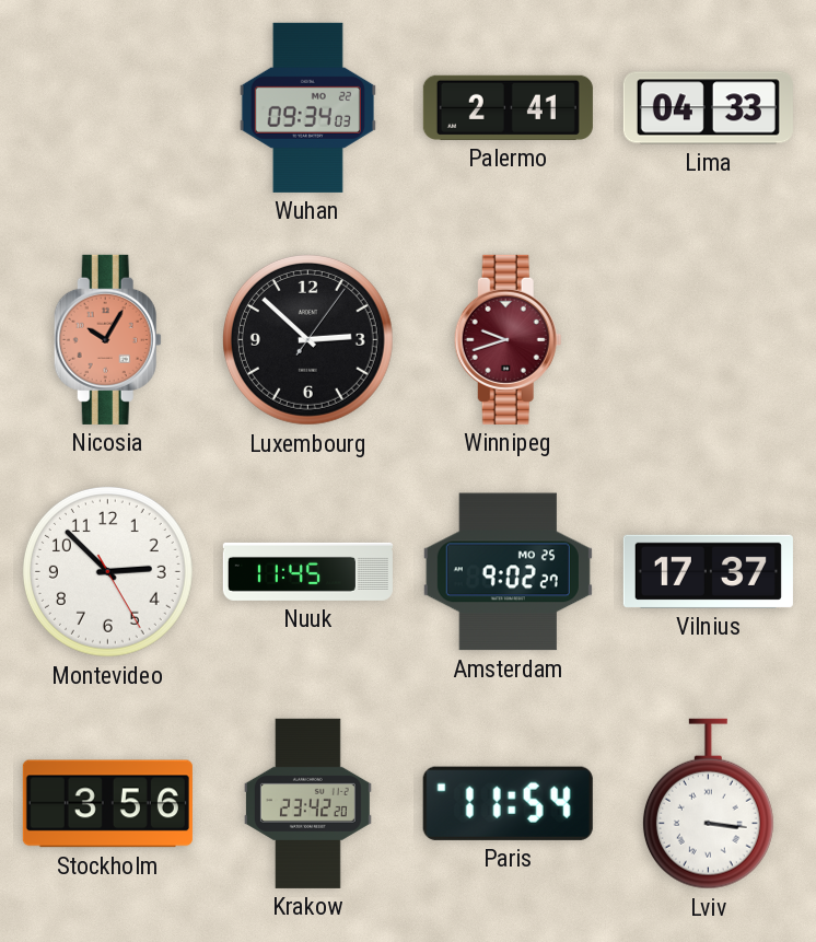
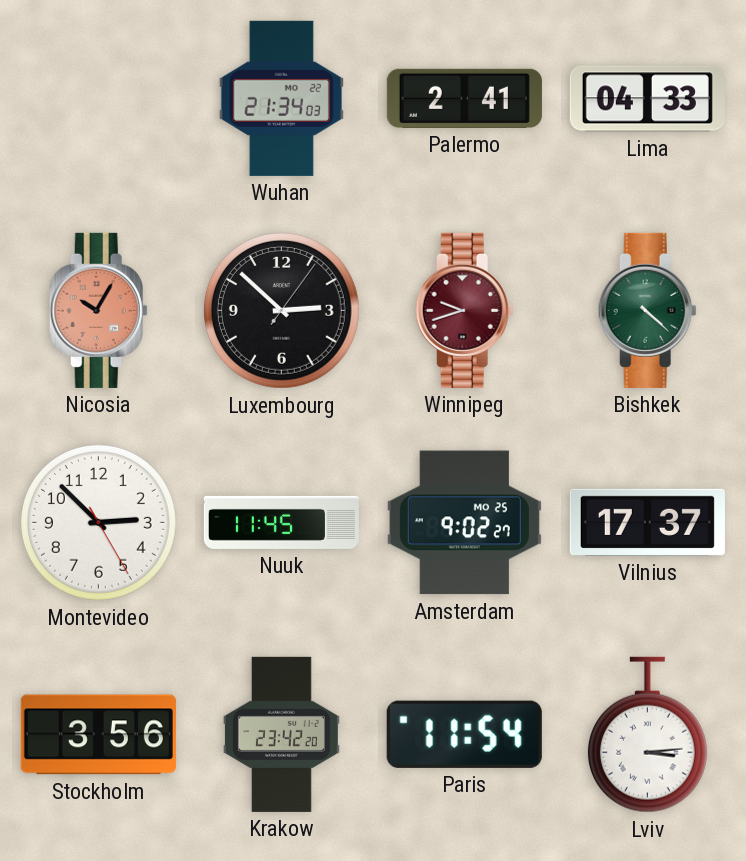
Wuhan: 09:34 -> 21:34 (281, 98)
Bishkek: none -> 4:22 (647, 310)
Lviv: 3:16 -> 3:14 (647, 735)
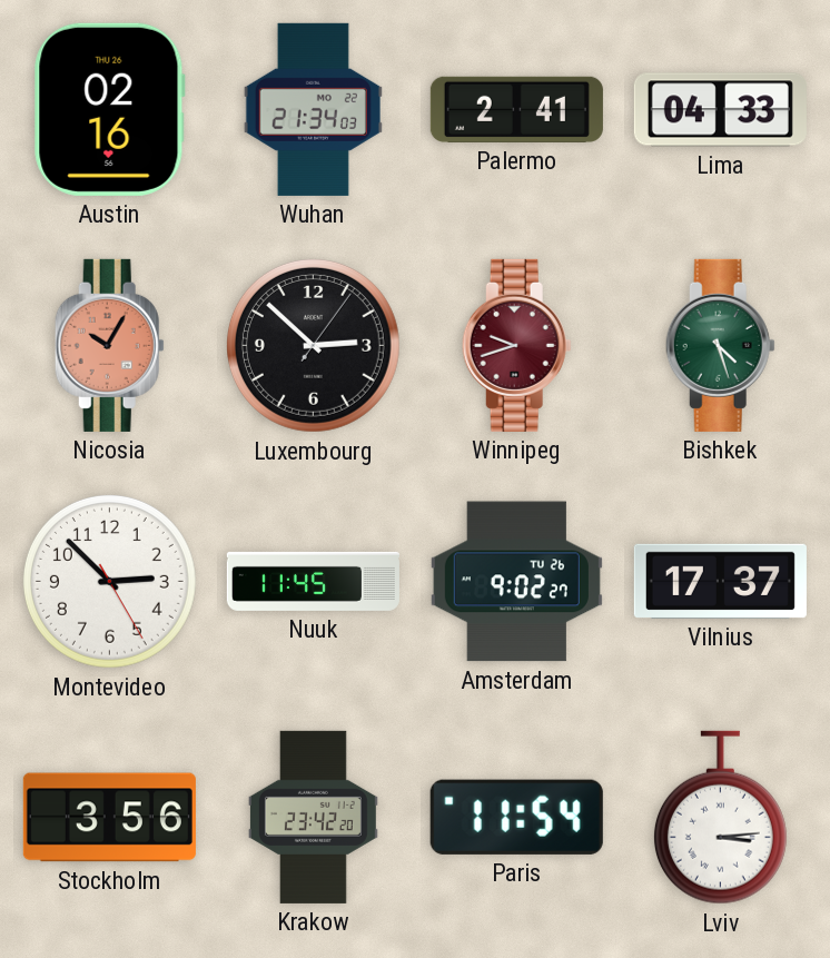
Austin: none -> 02:16 (109, 109)
Bishkek: 4:22 -> 4:27 (720, 345)
Amsterdam date: MO 25 -> TU 26 (516, 582)
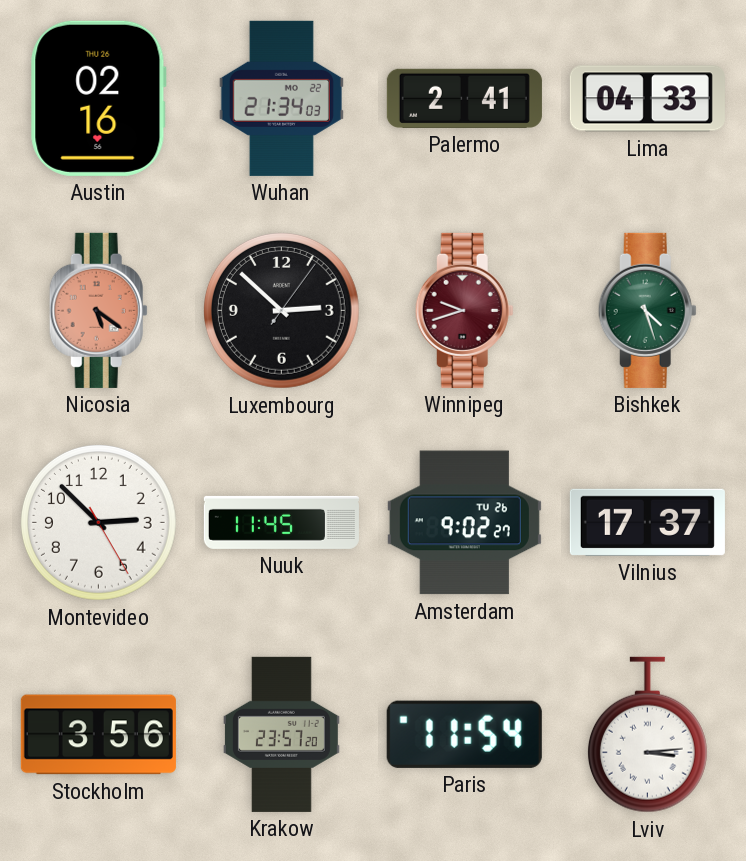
Nicosia: 10:05 -> 5:21 (98, 310)
Krakow: 23:42 -> 23:57 (281, 734)
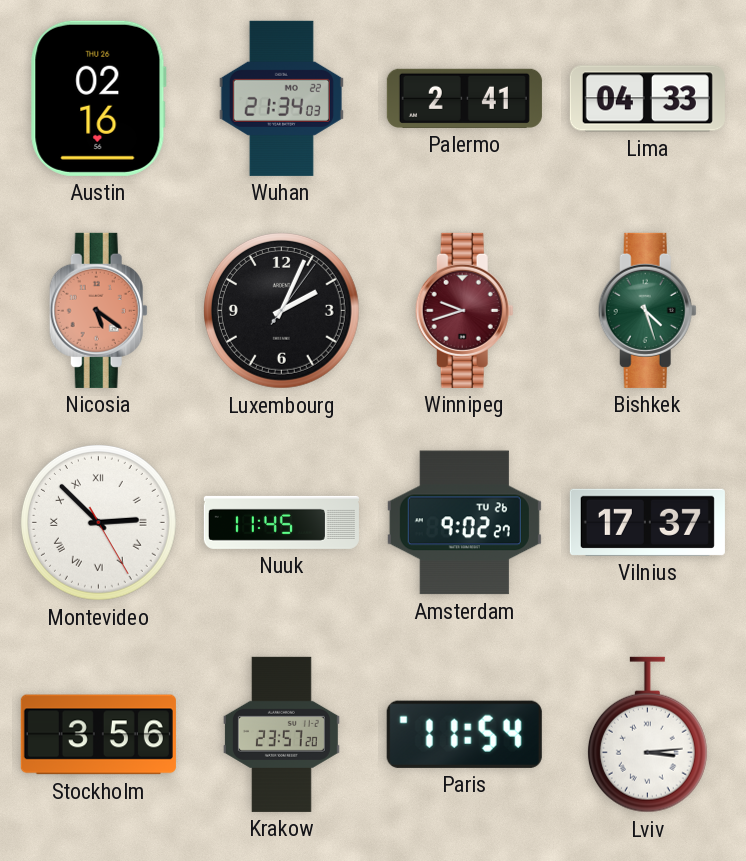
Luxembourg: 2:52 -> 2:04 (281, 310)
Montevideo numerals: Arabic -> Roman (98, 522)
